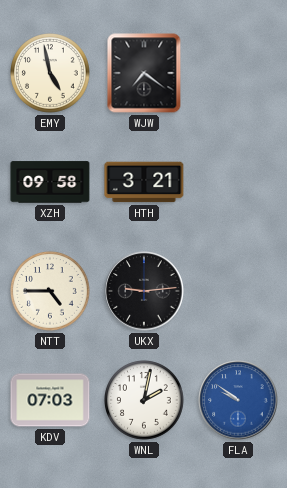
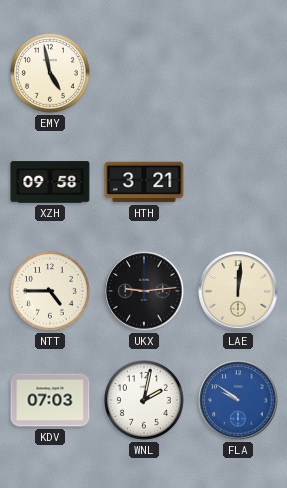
WJW: 7:21 -> none (144, 73)
LAE: none -> 12:01 (238, 291)
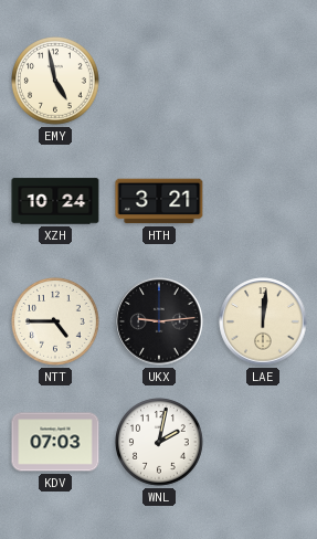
XZH: 09:58 -> 10:24 (55, 201)
FLA: 9:51 -> none (238, 400)
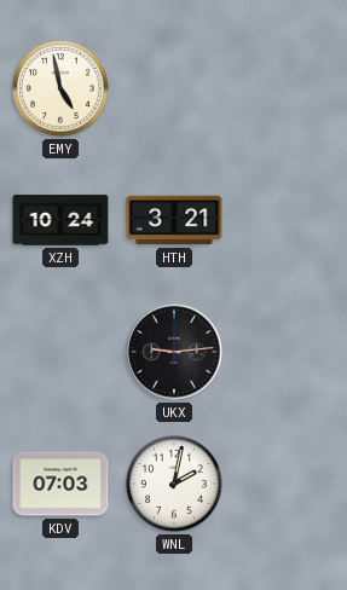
NTT: 4:45 -> none (56, 323)
LAE: 12:01 -> none (263, 321)
